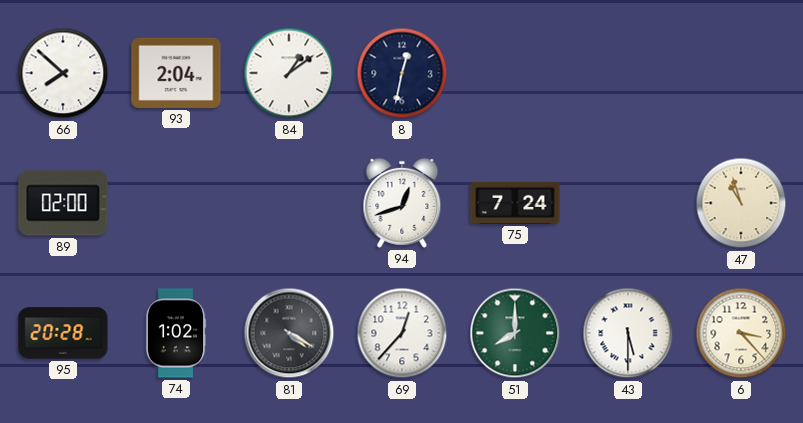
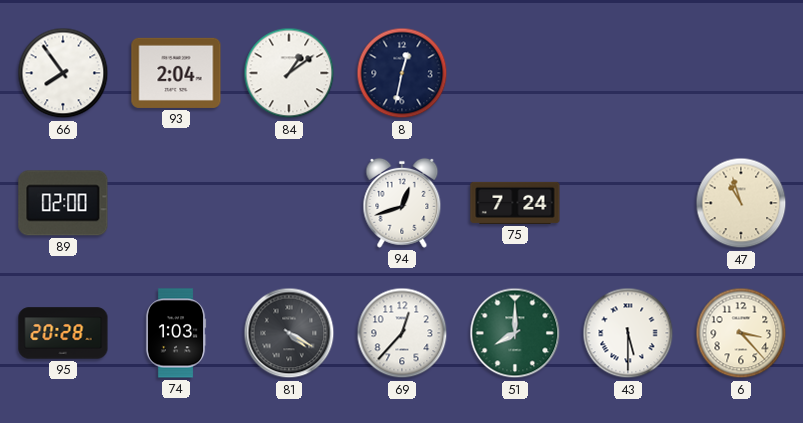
66: 7:52 -> 7:54 (63, 73)
74: 1:02 -> 1:03 (176, 333)
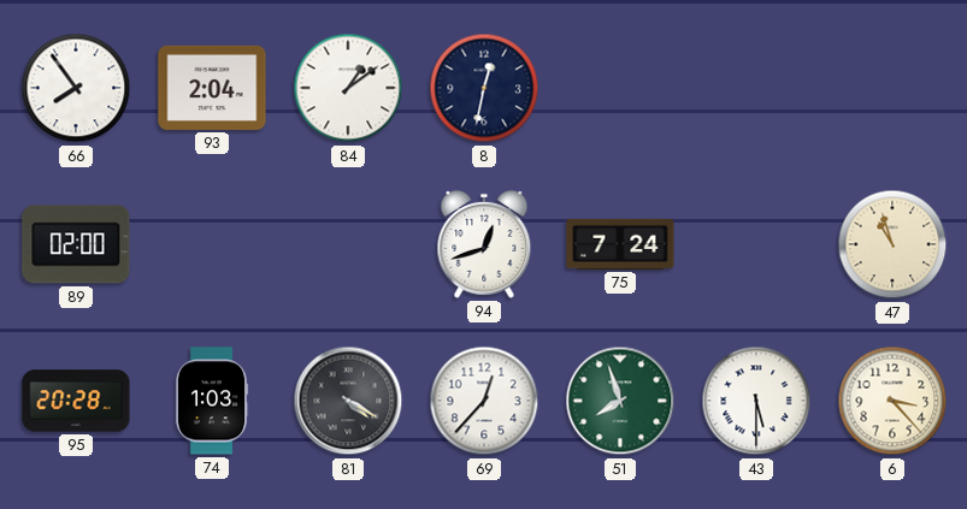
51: 8:00 -> 7:57 (620, 401)
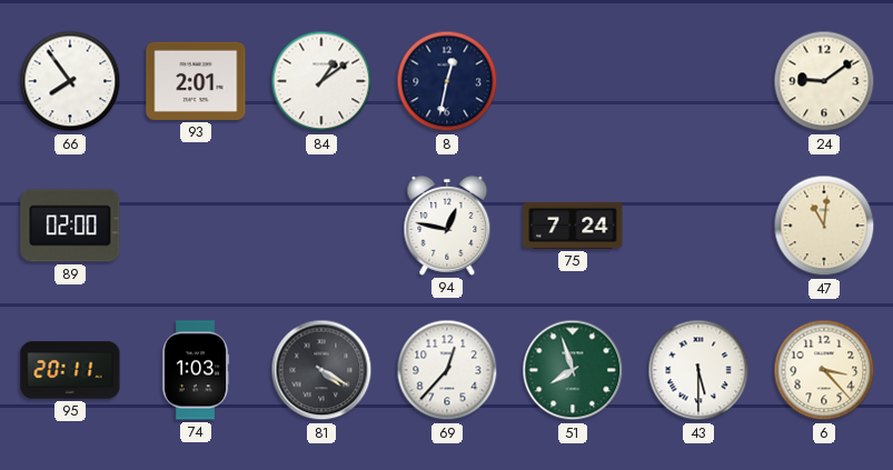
93: 2:04 -> 2:01 (196, 81)
24: none -> 9:09 (824, 81)
94: 12:42 -> 12:47 (447, 226)
47: 10:57 -> 11:01 (824, 226)
95: 20:28 -> 20:11 (70, 370)
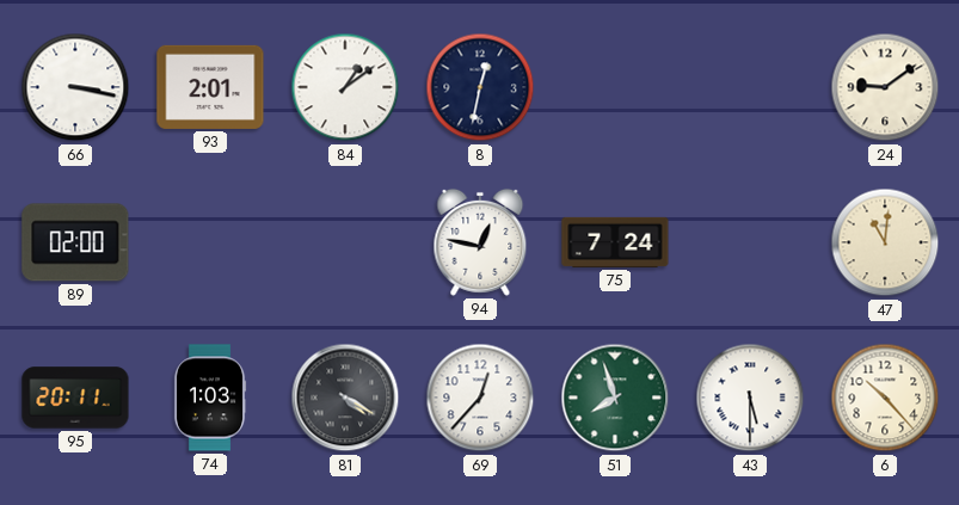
66: 7:54 -> 3:17 (75, 87)
6: 3:23 -> 10:23 (885, 398)
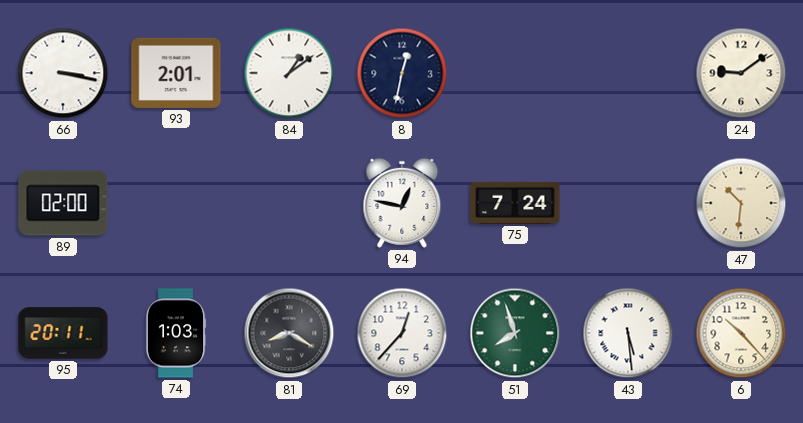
47: 11:01 -> 10:31 (741, 203)
81: 4:20 -> 8:20 (289, 333)
43: 5:30 -> 5:29 (628, 333)
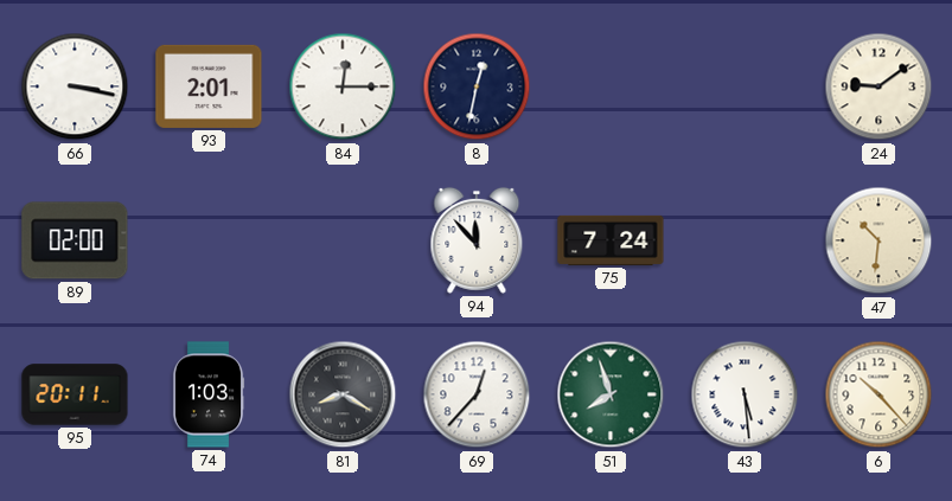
84: 1:09 -> 12:15 (343, 86)
94: 12:47 -> 11:53 (477, 240)
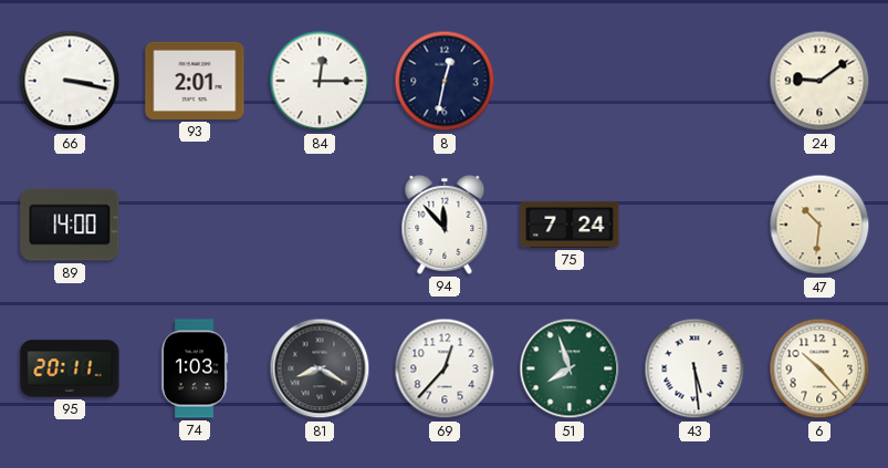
89: 02:00 -> 14:00 (70, 225)
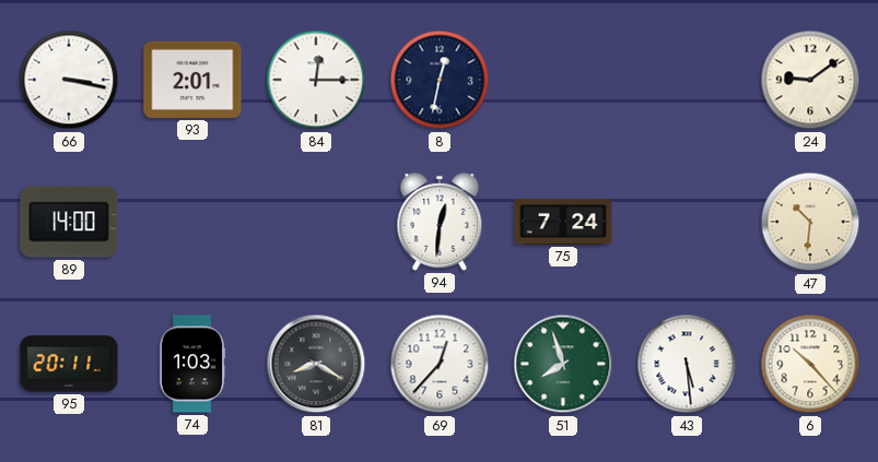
94: 11:53 -> 12:31 (440, 222)
